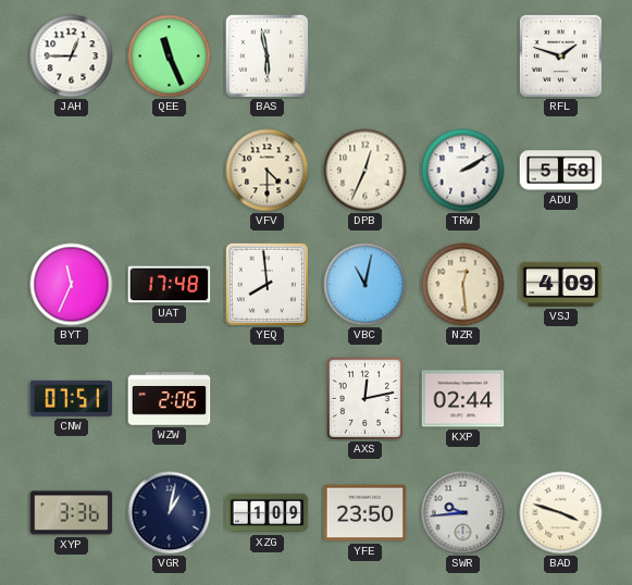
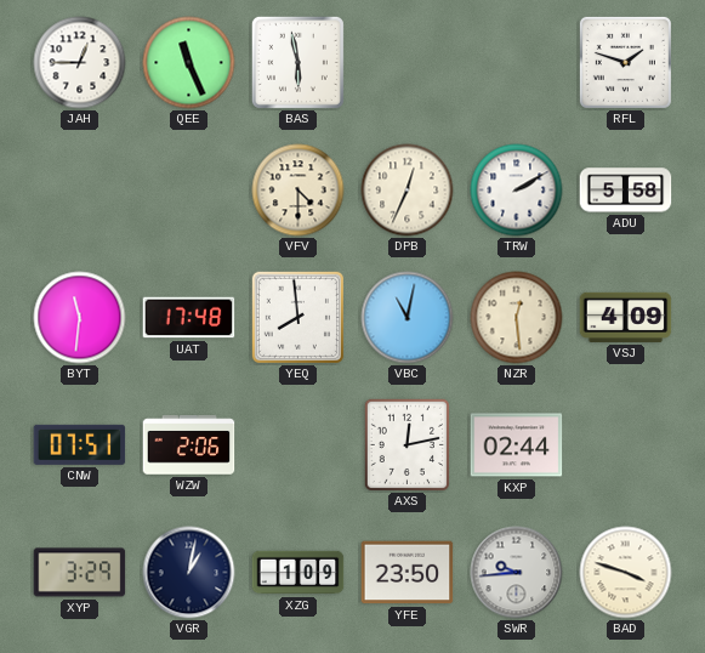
BYT: 11:34 -> 11:31 (80, 318)
XYP: 3:36 -> 3:29 (80, 573)
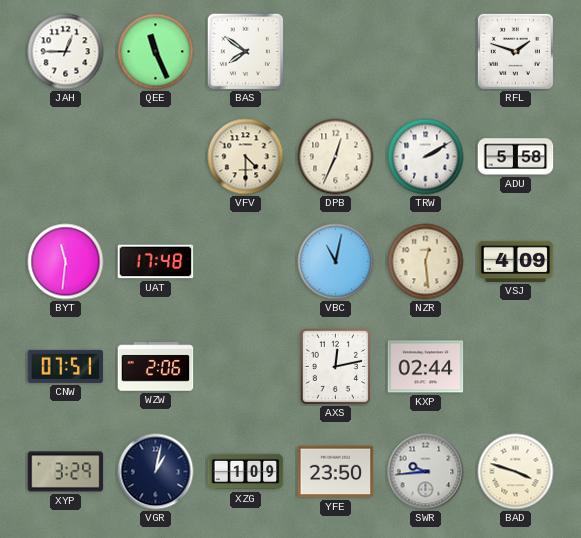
BAS: 5:58 -> 7:51 (245, 51)
YEQ: 7:59 -> none (297, 317)
